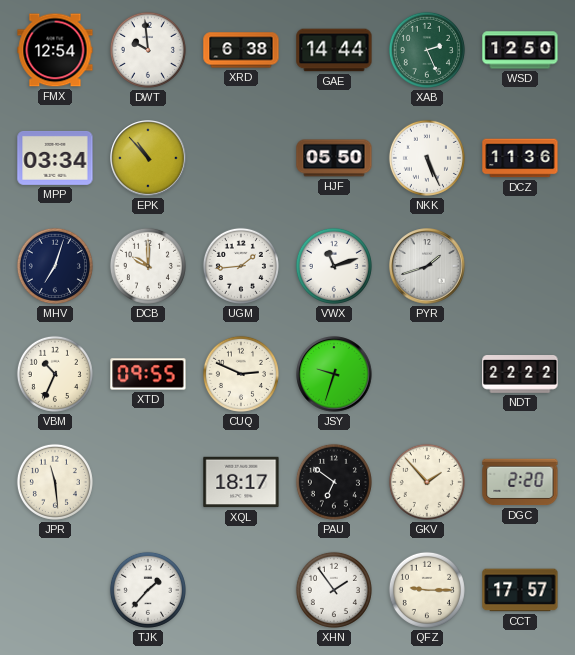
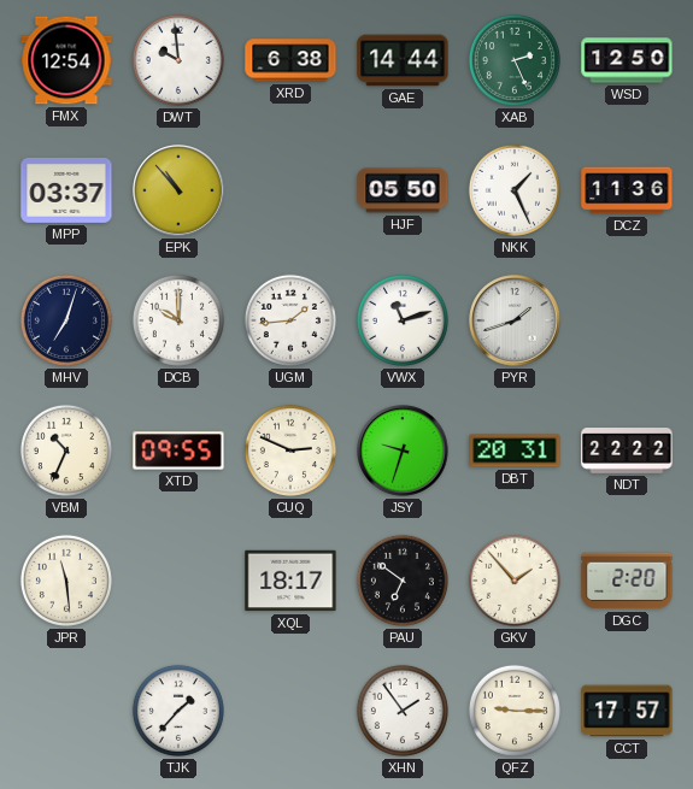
MPP: 03:34 -> 03:37 (66, 190)
NKK: 5:26 -> 1:26 (515, 190)
DBT: none -> 20:31 (515, 451)
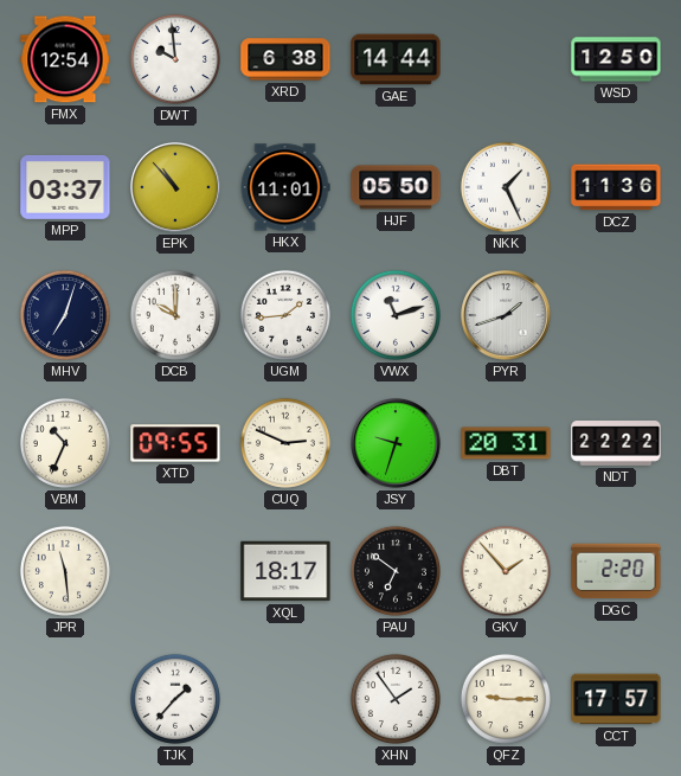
XAB: 2:26 -> none (515, 60)
HKX: none -> 11:01 (285, 187)
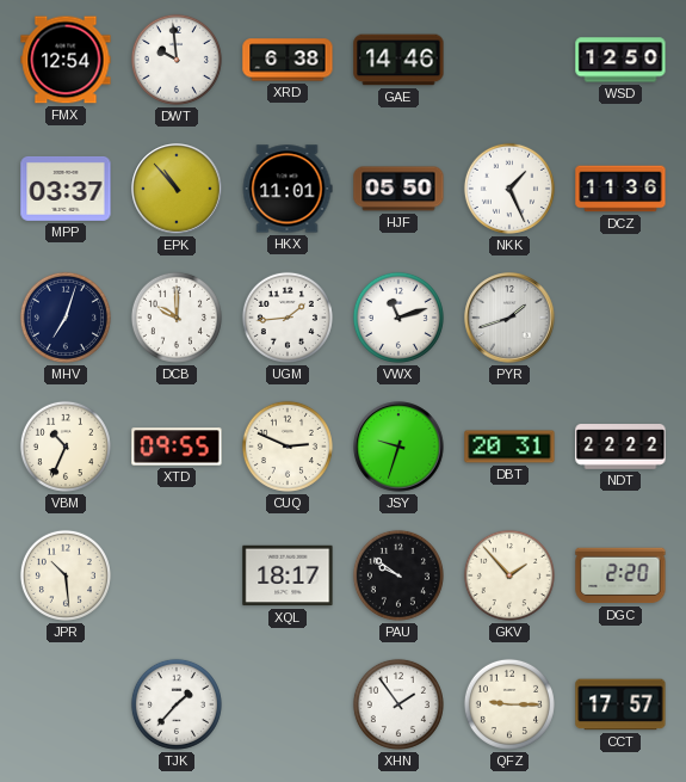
GAE: 14:44 -> 14:46 (398, 60)
JPR: 11:29 -> 10:29 (66, 575)
PAU: 6:51 -> 9:51 (398, 575)
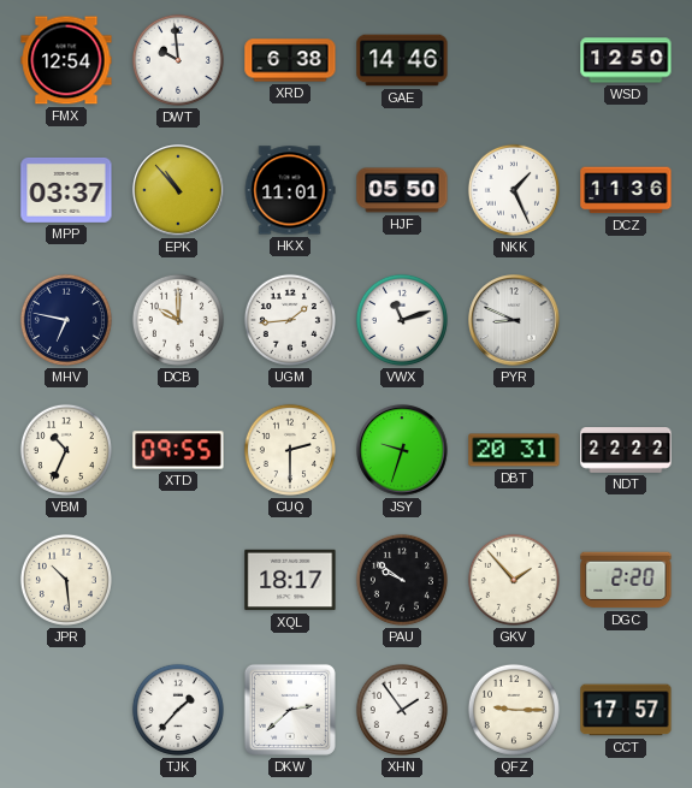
MHV: 7:03 -> 6:47 (66, 320)
PYR: 1:42 -> 8:49 (514, 320)
CUQ: 2:49 -> 2:30 (290, 450)
DKW: none -> 2:38 (290, 710)
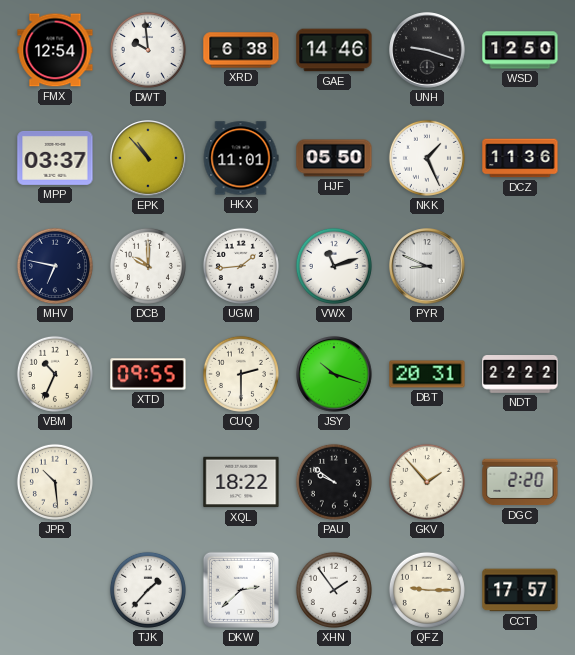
UNH: none -> 9:18 (427, 50)
JSY: 9:33 -> 10:18 (334, 374)
XQL: 18:17 -> 18:22 (241, 482)
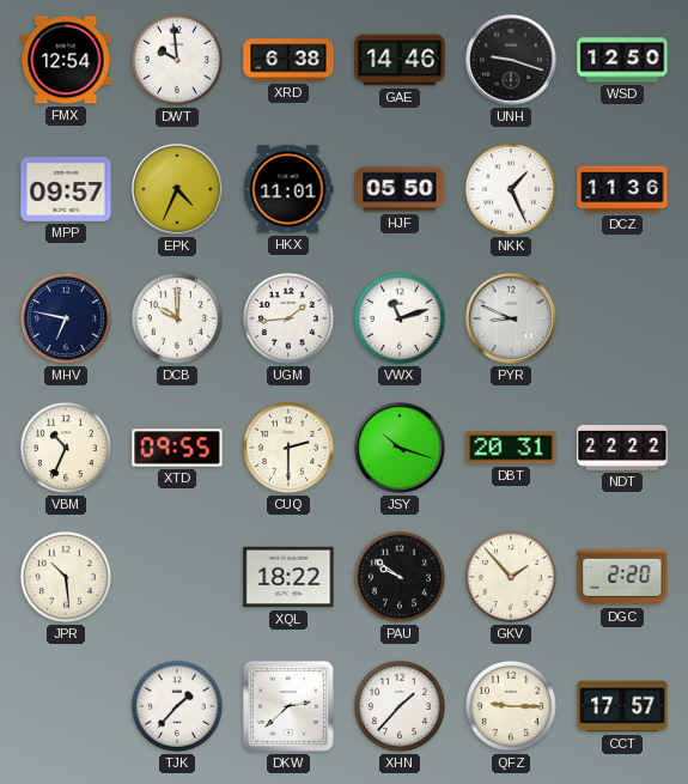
MPP: 03:37 -> 09:57 (66, 189)
EPK: 10:53 -> 4:34 (177, 189)
XHN: 1:54 -> 1:37 (400, 706)
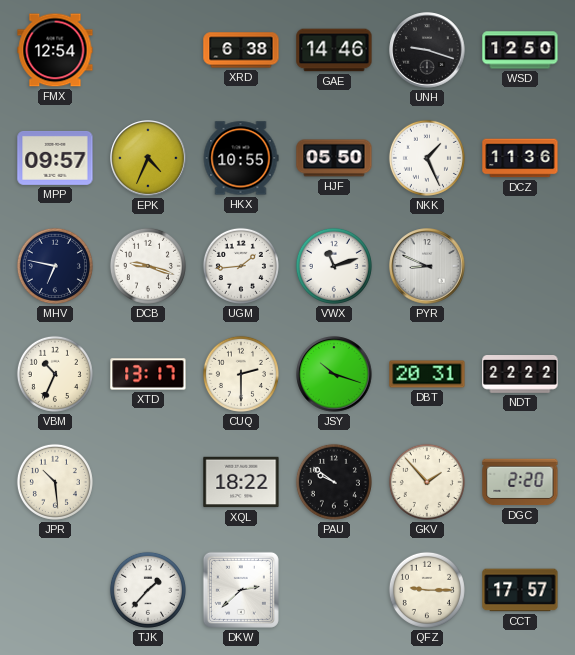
DWT: 9:59 -> none (177, 60)
HKX: 11:01 -> 10:55 (241, 158)
DCB: 10:00 -> 9:18 (148, 266)
XTD: 09:55 -> 13:17 (148, 374)
XHN: 1:37 -> none (400, 706)
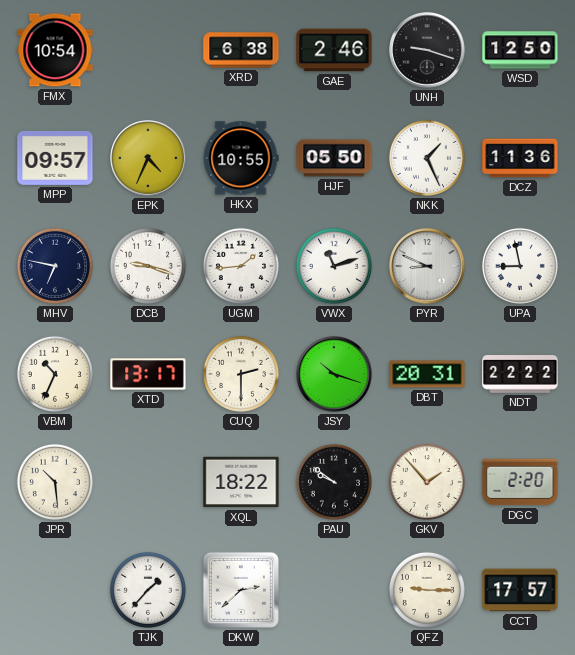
FMX: 12:54 -> 10:54 (55, 50)
GAE: 14:46 -> 2:46 (334, 50)
UPA: none -> 8:58 (520, 266)
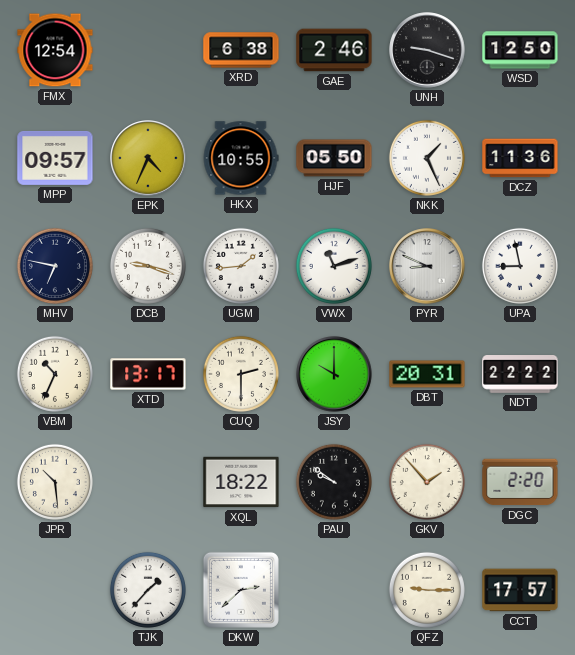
FMX: 10:54 -> 12:54 (55, 50)
JSY: 10:18 -> 10:00 (334, 374)
